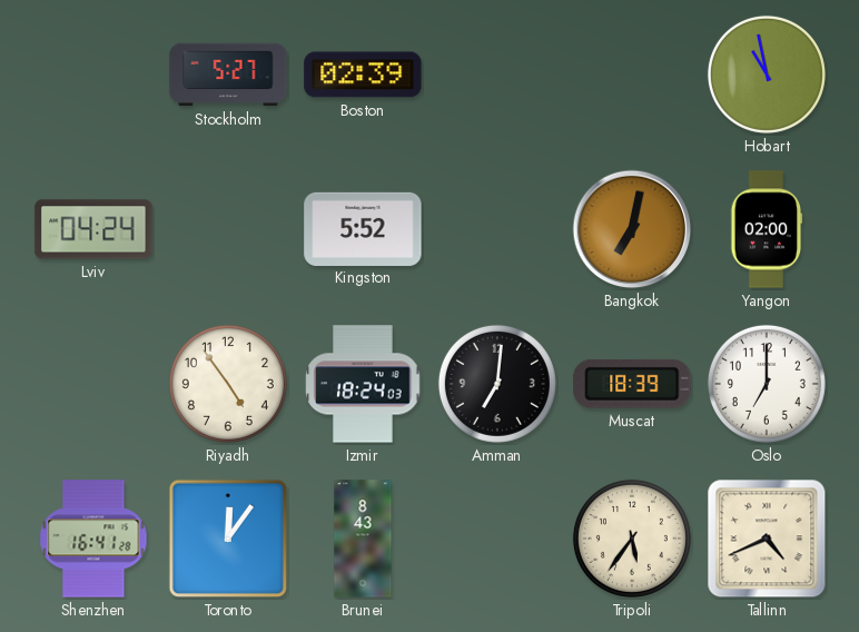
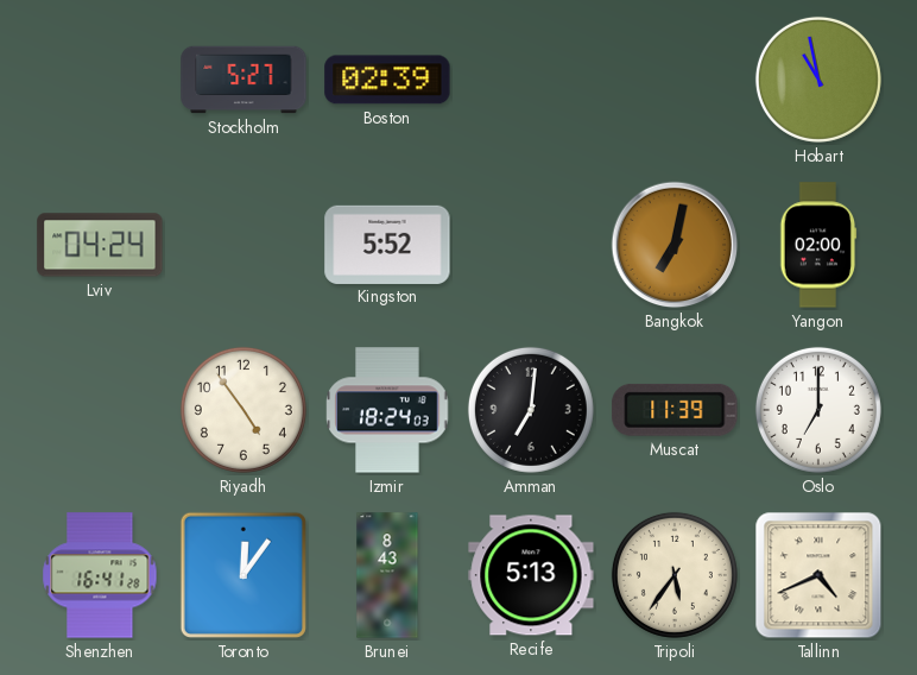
Muscat: 18:39 -> 11:39 (675, 410)
Recife: none -> 5:13 (531, 575)
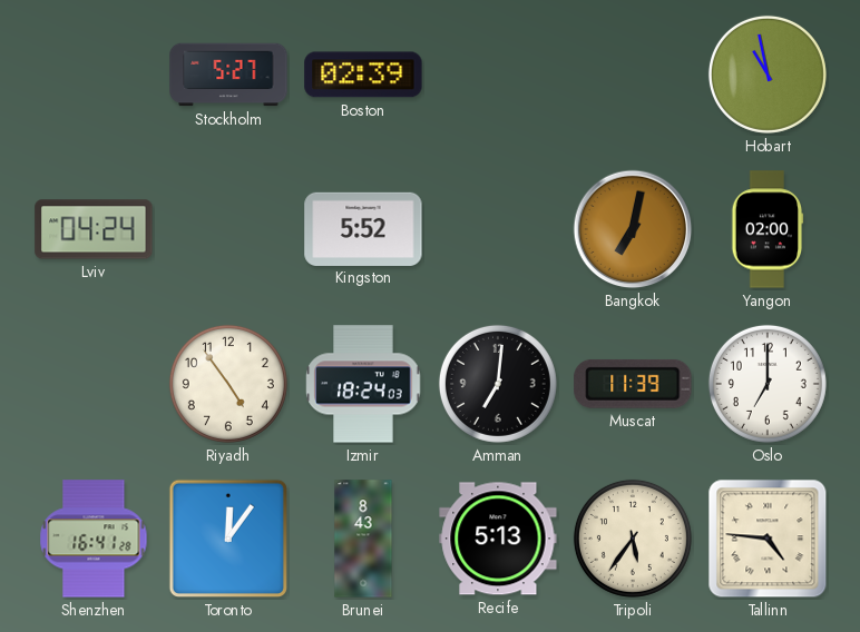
Tallinn: 4:41 -> 4:46 (768, 539)
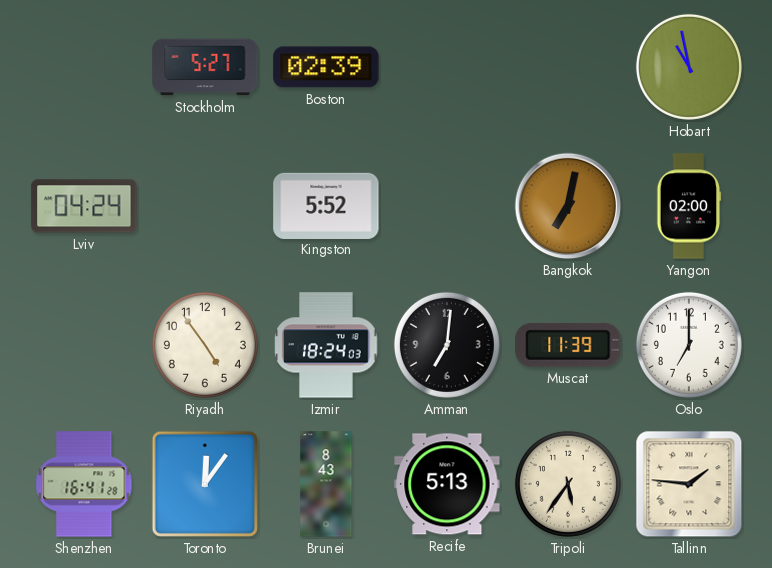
Tallinn: 4:46 -> 1:46 (689, 484)
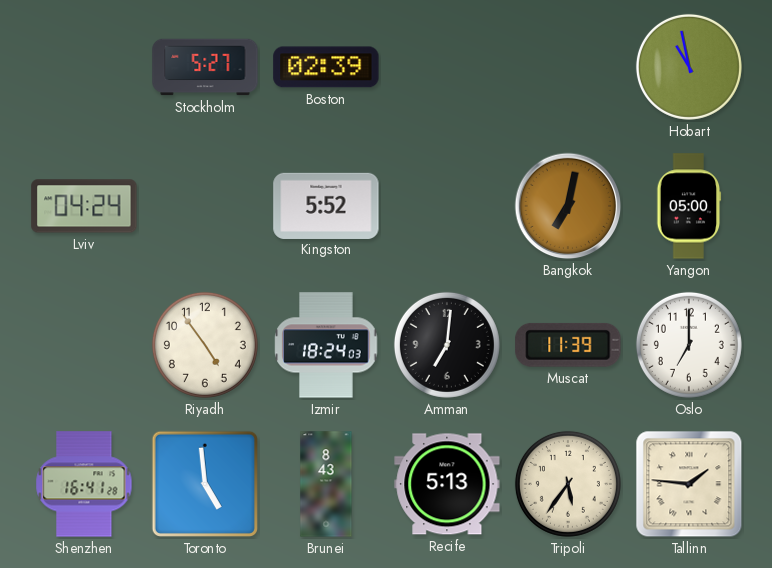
Yangon: 02:00 -> 05:00 (689, 206)
Toronto: 12:06 -> 4:59 (205, 484)
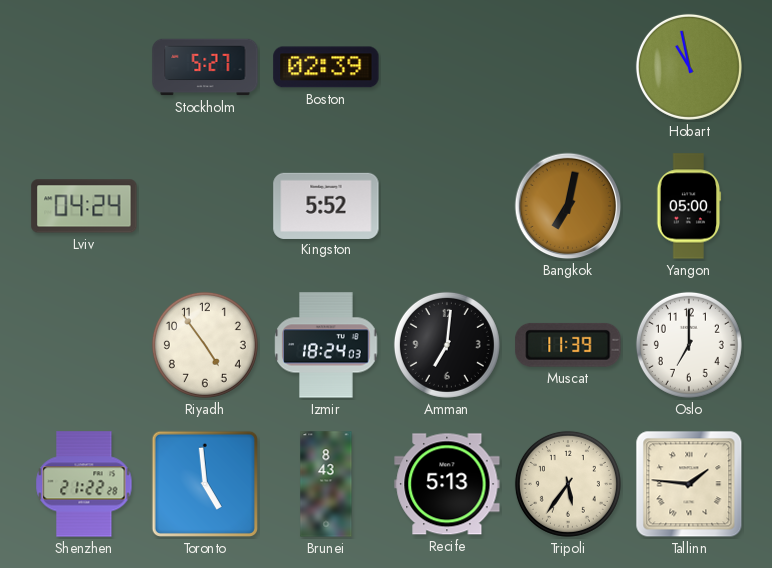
Shenzhen: 16:41 -> 21:22 (84, 484)
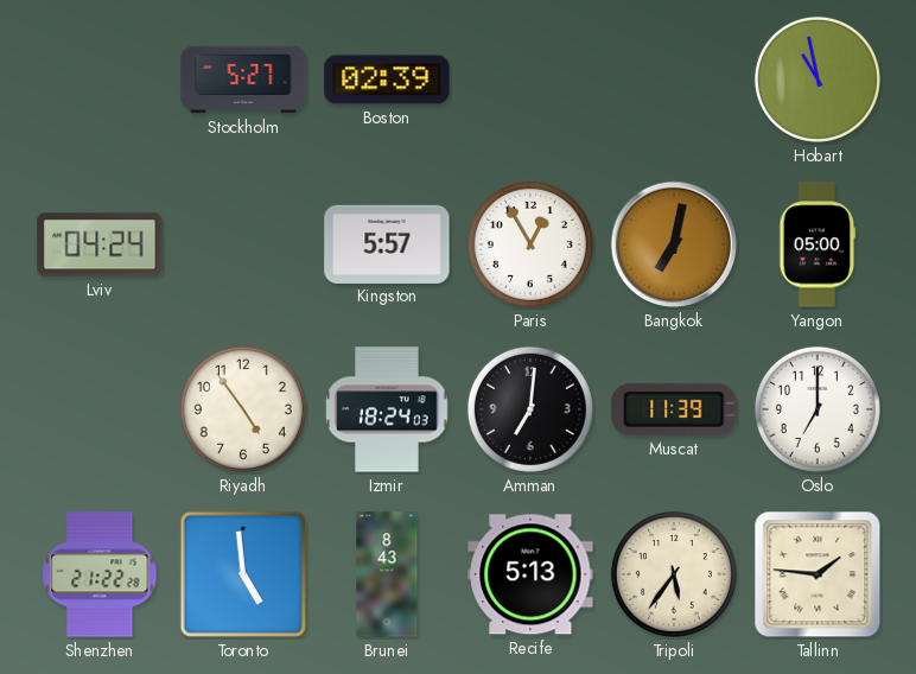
Kingston: 5:52 -> 5:57 (387, 243)
Paris: none -> 12:55 (530, 244)
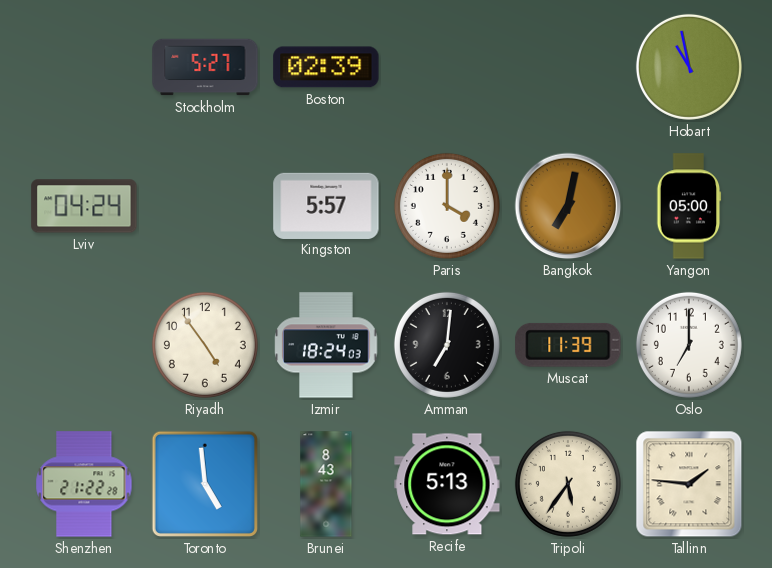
Paris: 12:55 -> 4:00 (447, 206)
